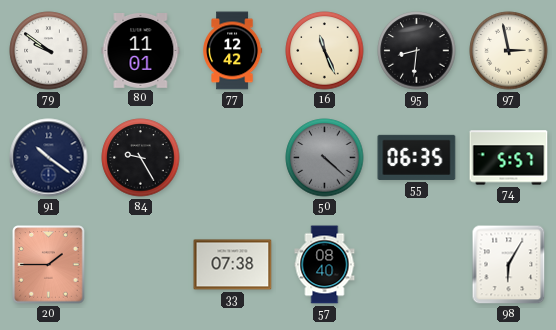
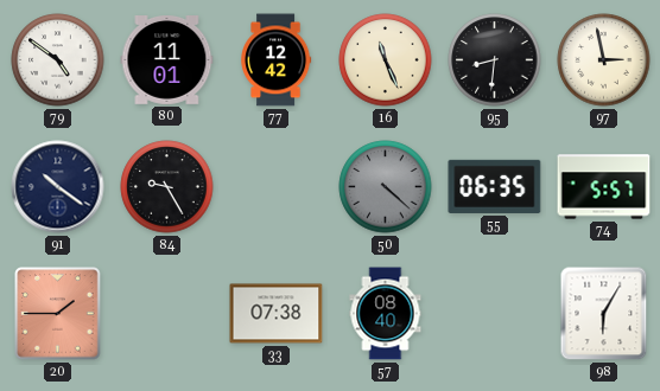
79: 9:51 -> 4:51 (58, 60)
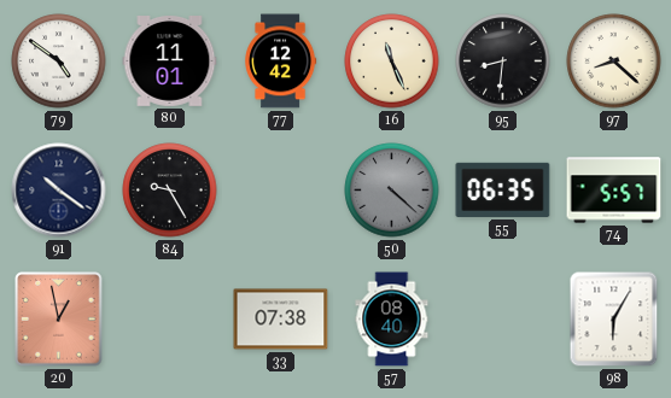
97: 2:58 -> 8:22 (614, 62)
20: 1:45 -> 12:58 (59, 320)
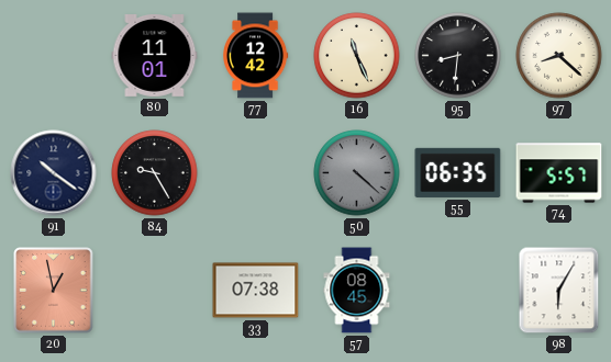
79: 4:51 -> none (59, 62)
57: 08:40 -> 08:45 (357, 291)
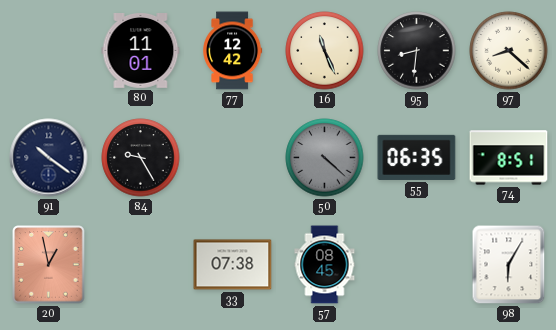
74: 5:57 -> 8:51 (509, 158)
